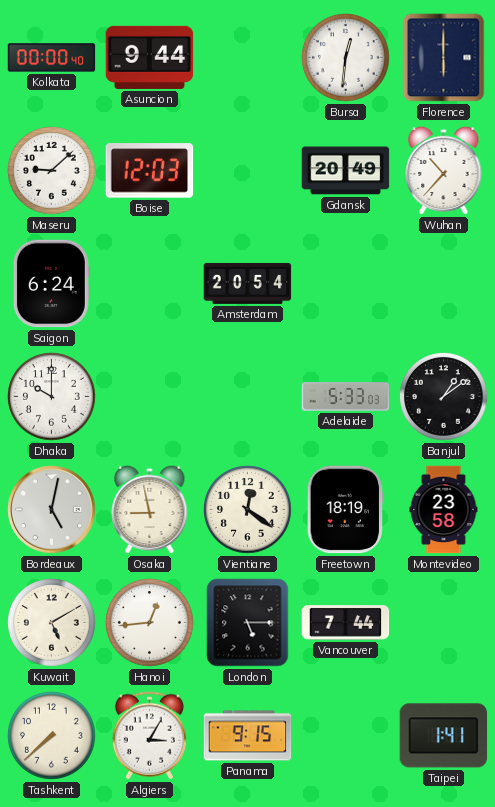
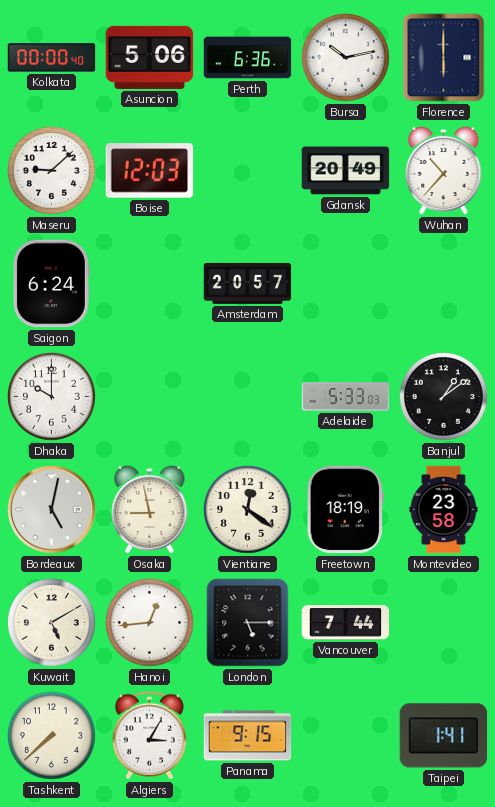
Asuncion: 9:44 -> 5:06 (150, 57)
Perth: none -> 6:36 (248, 58)
Bursa: 12:31 -> 10:13 (346, 58)
Amsterdam: 20:54 -> 20:57 (248, 283)
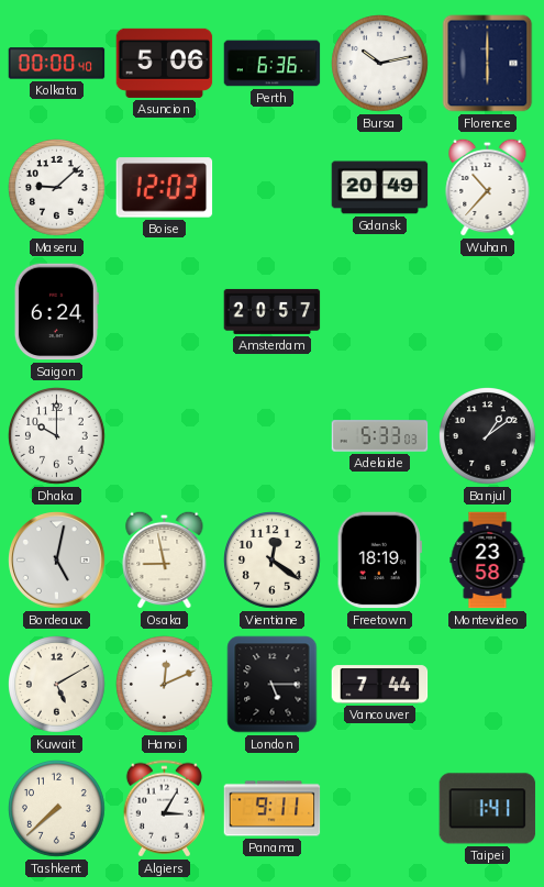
Hanoi: 12:44 -> 12:11 (165, 685)
Panama: 9:15 -> 9:11 (273, 809)
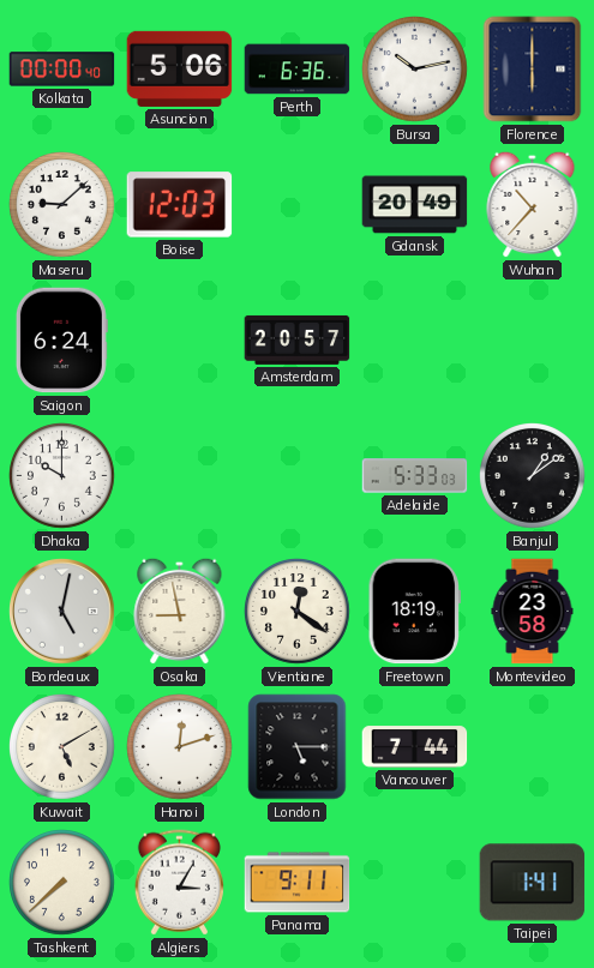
Hanoi: 12:11 -> 12:12 (180, 747)
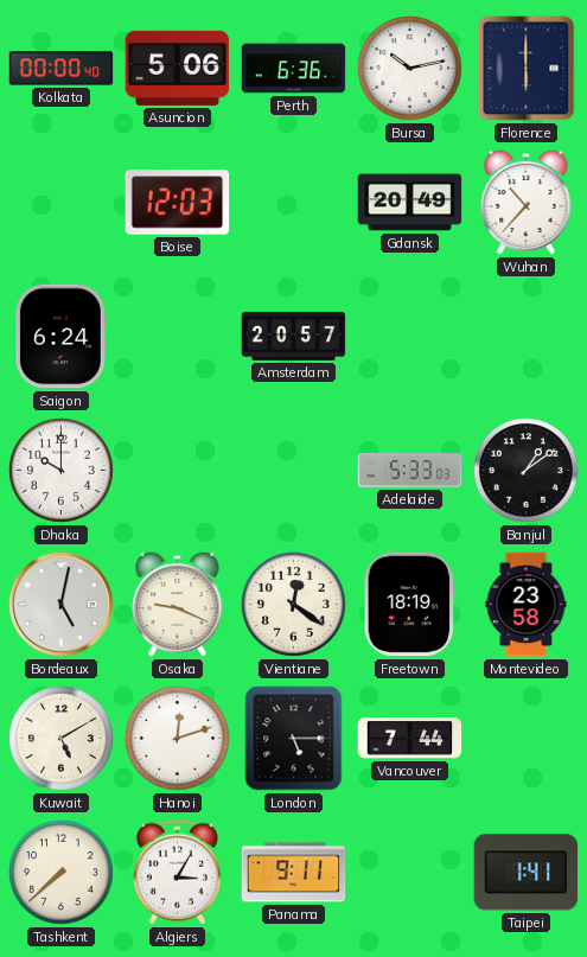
Maseru: 9:08 -> none (62, 205)
Osaka: 8:58 -> 9:19 (178, 604)
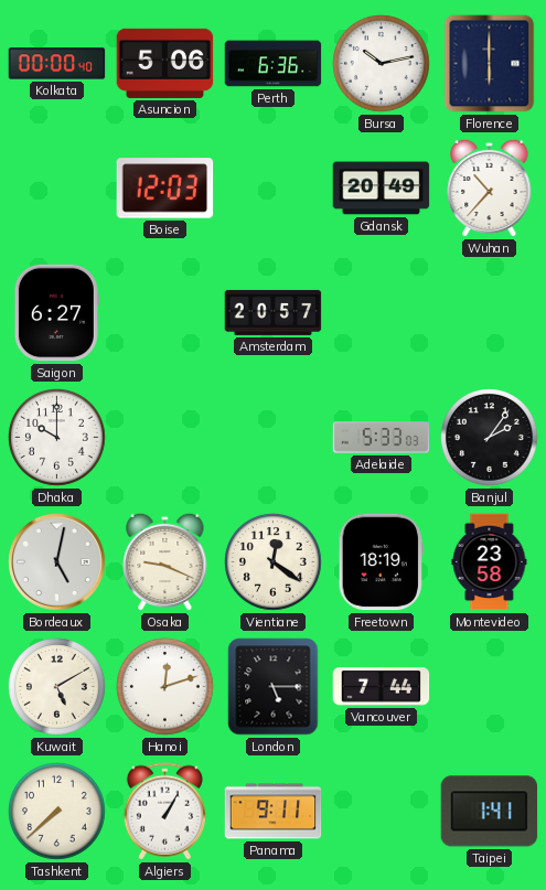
Saigon: 6:24 -> 6:27 (56, 313)
Banjul: 1:09 -> 2:06 (490, 438)
Algiers: 3:05 -> 1:05 (164, 812)
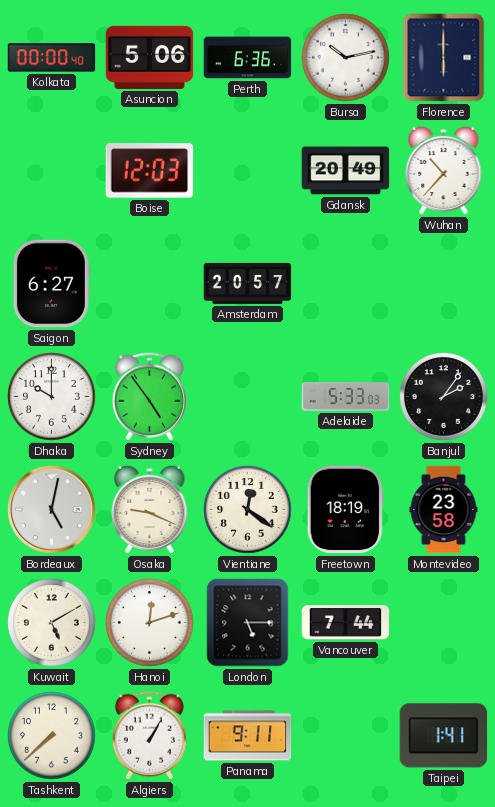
Sydney: none -> 4:54 (149, 397)
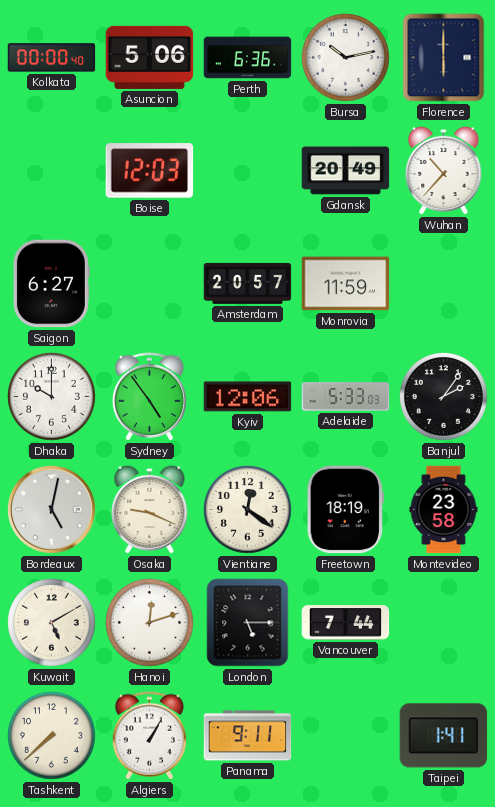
Monrovia: none -> 11:59 (346, 284)
Kyiv: none -> 12:06 (248, 397)
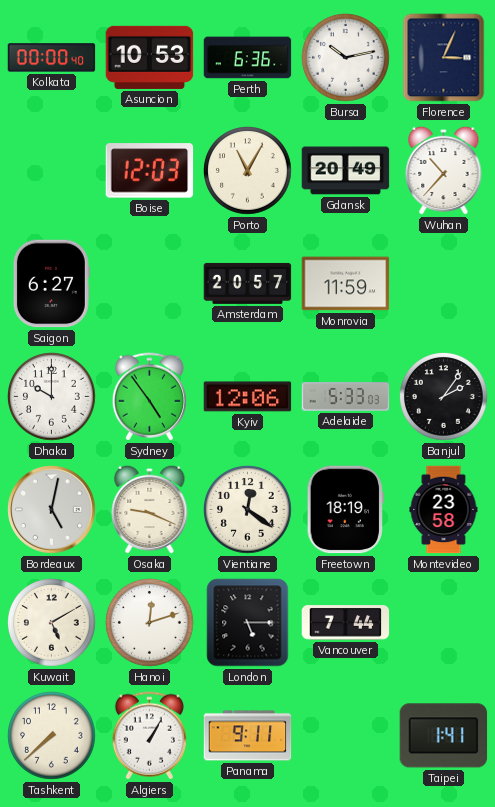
Asuncion: 5:06 -> 10:53 (150, 57)
Florence: 6:00 -> 3:04 (444, 58)
Porto: none -> 11:05 (248, 171)
